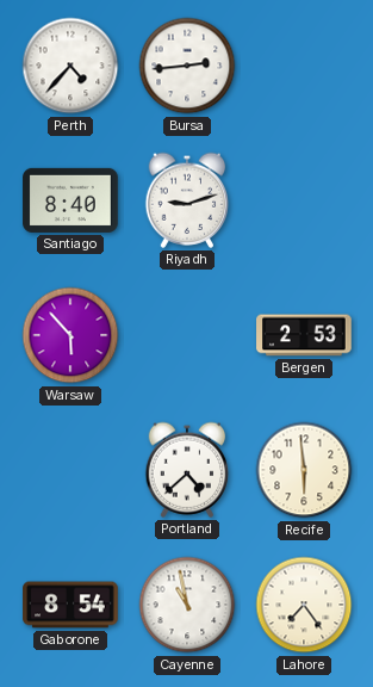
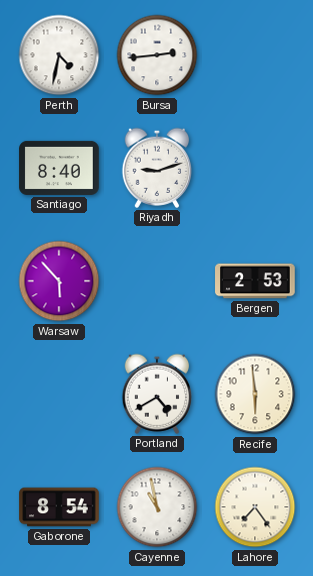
Perth: 4:37 -> 4:32 (59, 55)
Portland: 4:38 -> 4:40 (157, 394)
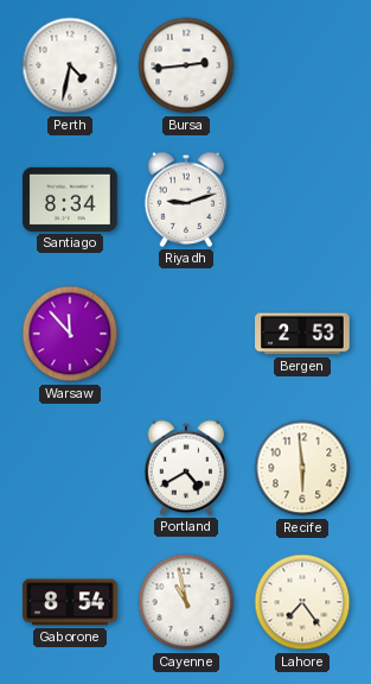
Santiago: 8:40 -> 8:34 (70, 199)
Warsaw: 5:53 -> 11:53 (70, 334)
